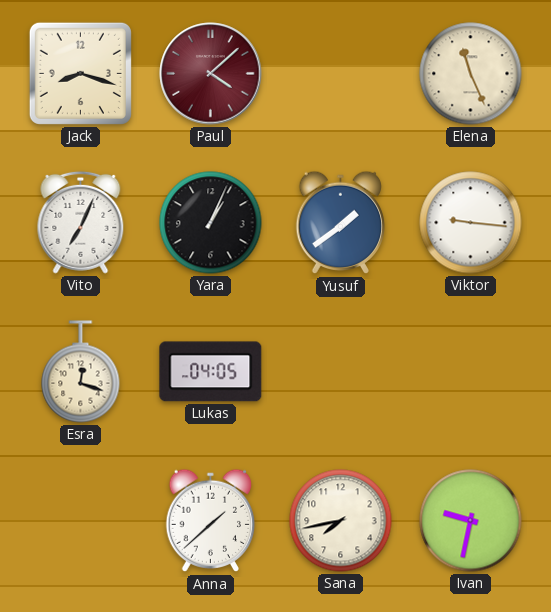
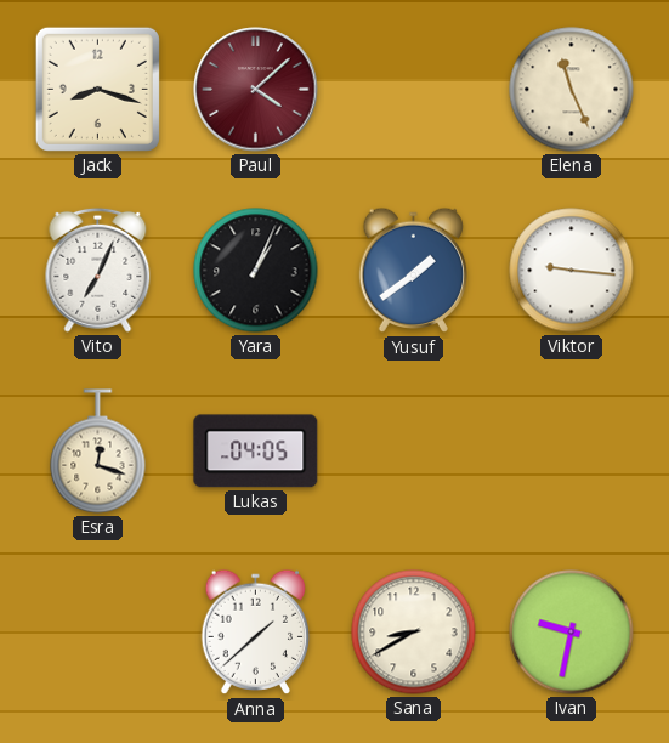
Sana: 7:43 -> 8:40 (414, 633)
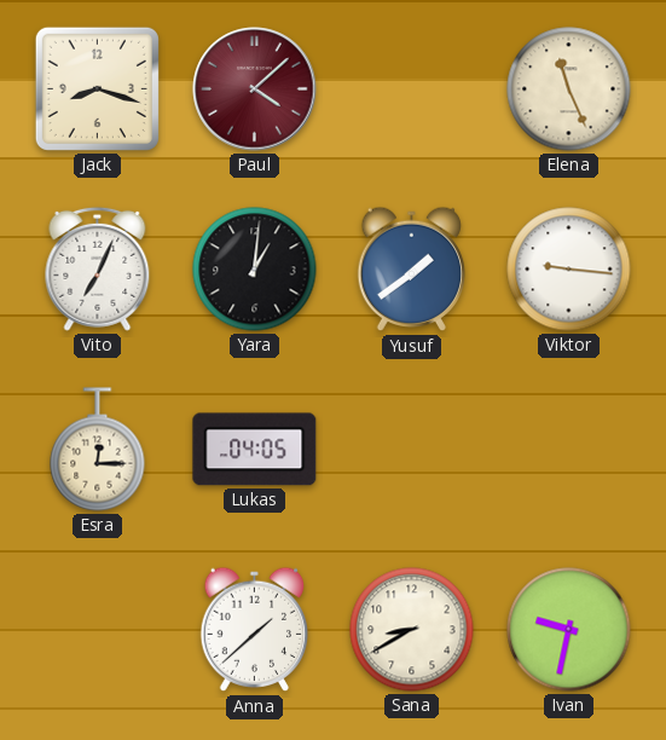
Yara: 1:04 -> 1:01 (255, 270)
Esra: 12:18 -> 12:15 (98, 450)
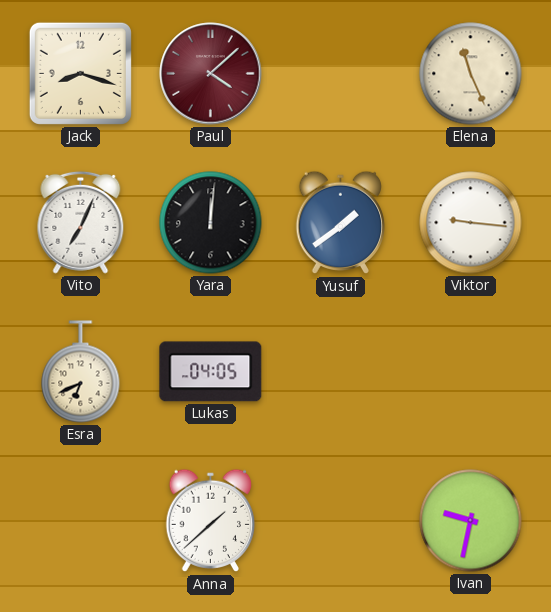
Yara: 1:01 -> 12:01 (211, 223)
Esra: 12:15 -> 6:41 (81, 372)
Sana: 8:40 -> none (412, 630)
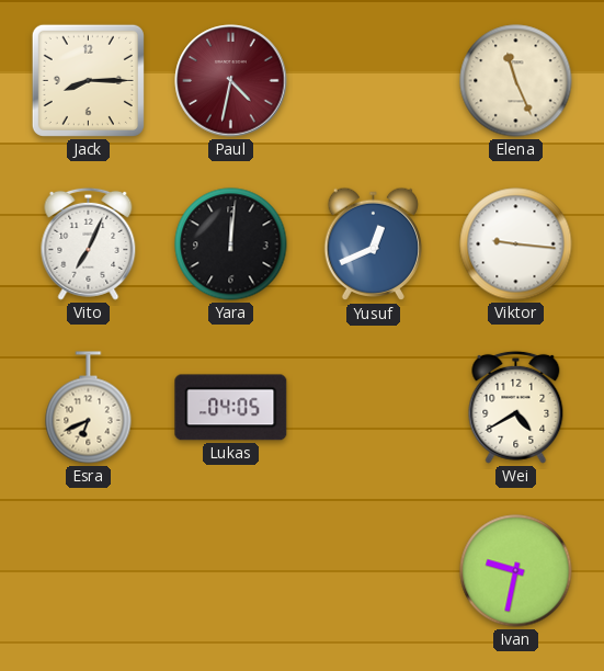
Jack: 8:18 -> 8:15 (88, 80)
Paul: 4:08 -> 4:32 (231, 81)
Yusuf: 1:39 -> 12:41 (374, 244)
Wei: none -> 4:40 (516, 407)
Anna: 1:38 -> none (211, 521)
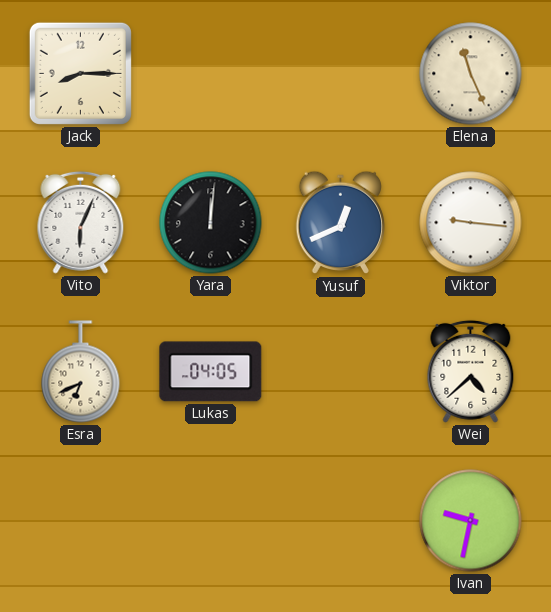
Paul: 4:32 -> none (231, 81)
Vito: 7:04 -> 6:04 (81, 222)
Wei: 4:40 -> 4:38 (471, 371)
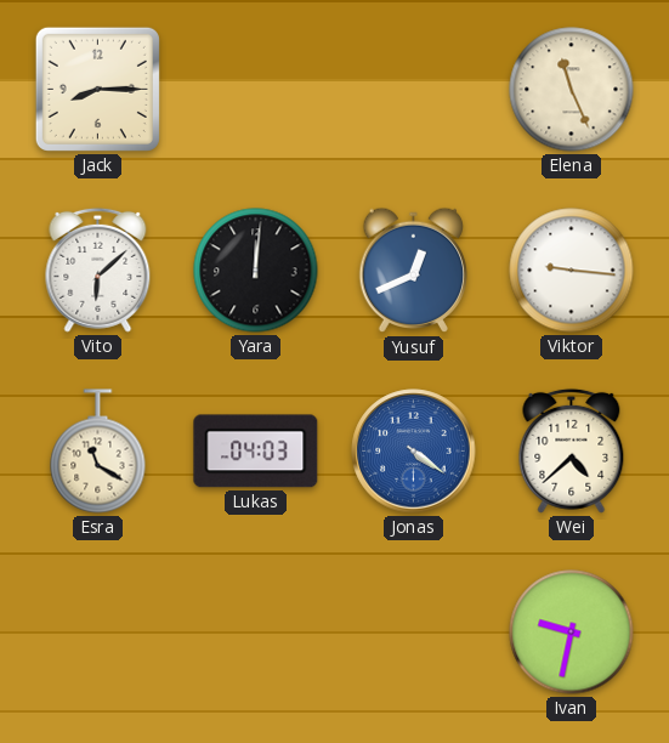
Vito: 6:04 -> 6:08 (98, 270)
Esra: 6:41 -> 11:20 (98, 452)
Lukas: 04:05 -> 04:03 (256, 452)
Jonas: none -> 4:21 (414, 452)
